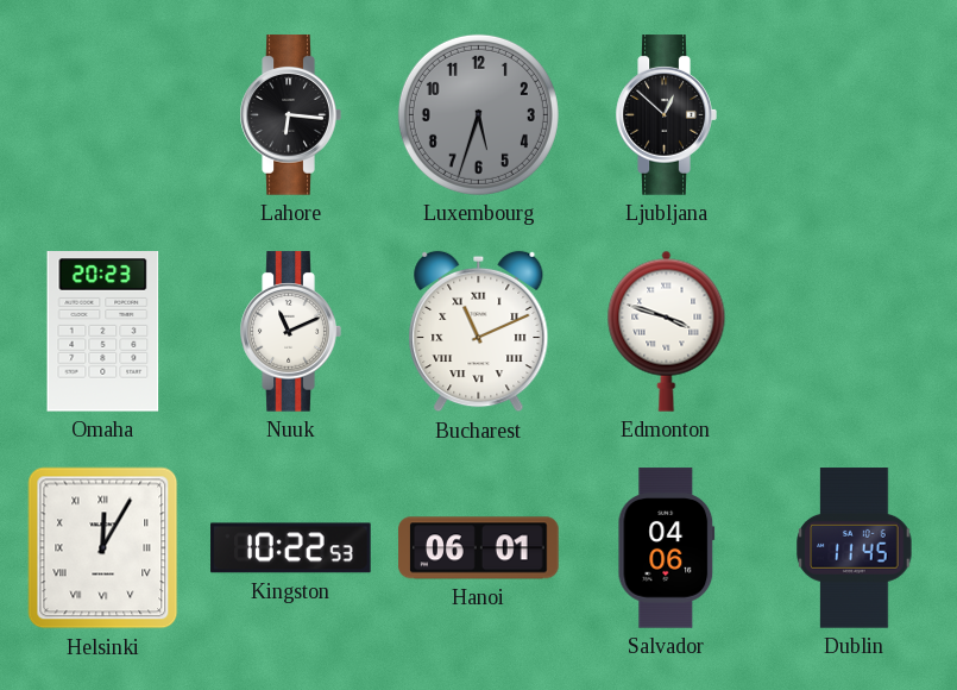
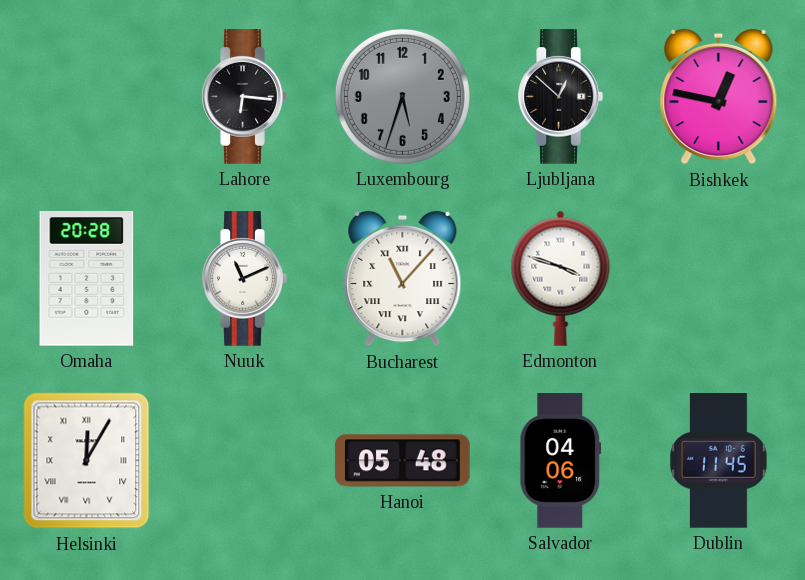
Bishkek: none -> 12:47 (719, 97)
Omaha: 20:23 -> 20:28 (87, 279)
Bucharest: 11:11 -> 11:07 (403, 279)
Kingston: 10:22 -> none (291, 548)
Hanoi: 06:01 -> 05:48 (403, 461)
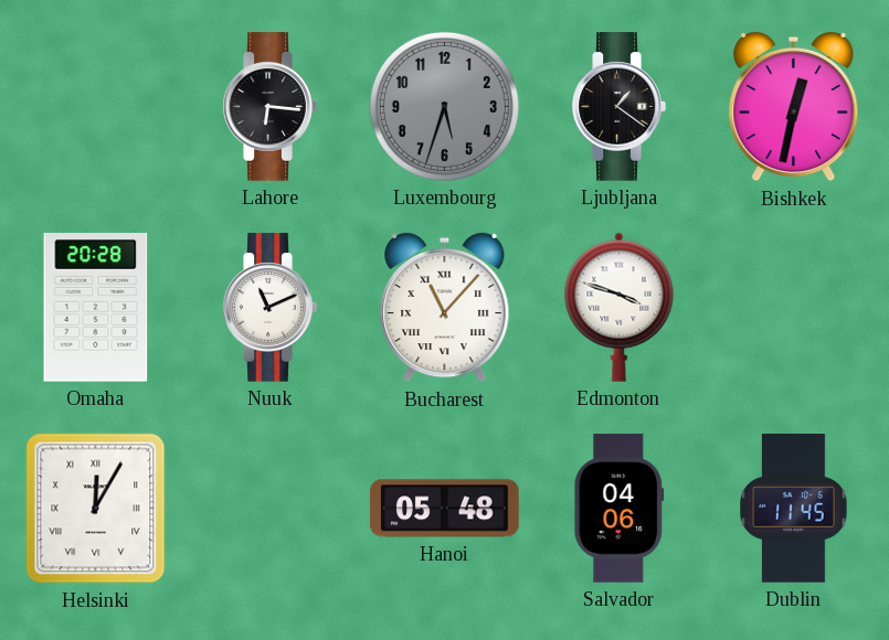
Ljubljana: 12:52 -> 1:21 (618, 107)
Bishkek: 12:47 -> 12:32 (794, 107)
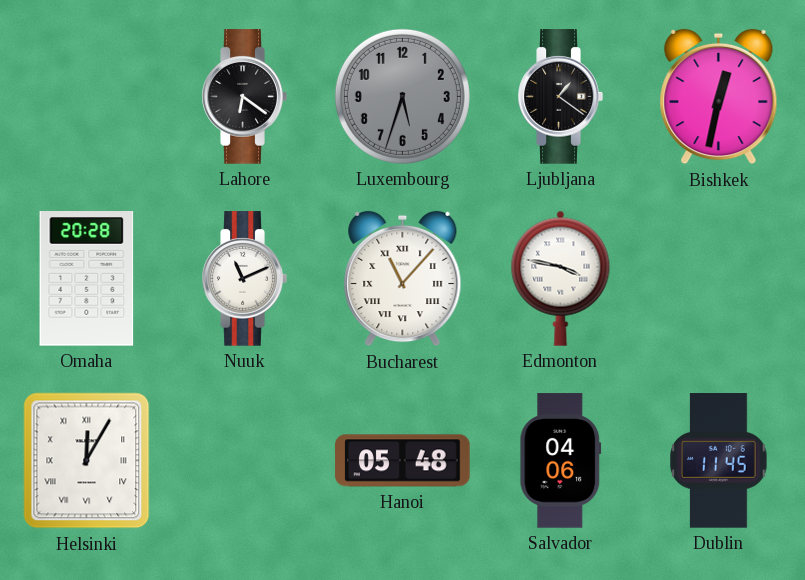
Lahore: 6:16 -> 6:21 (244, 97)
Edmonton: 3:48 -> 3:47 (561, 278)
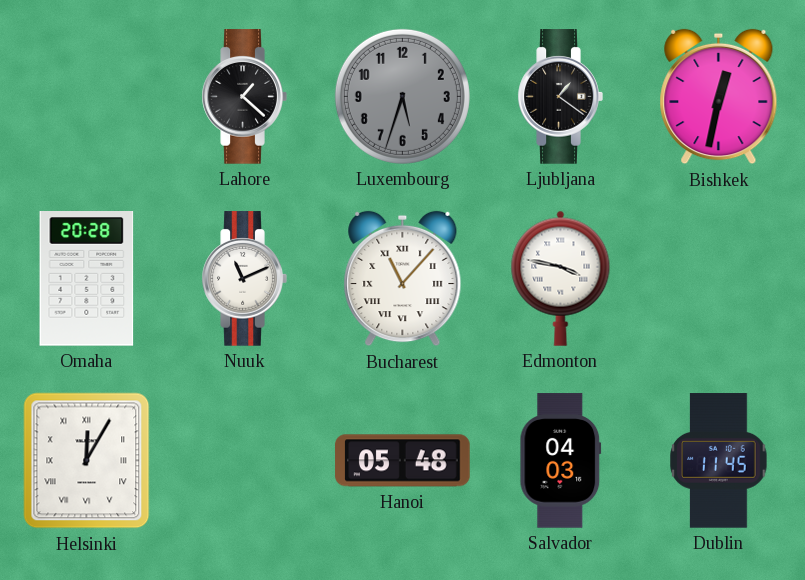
Lahore: 6:21 -> 1:22 (244, 97)
Salvador: 04:06 -> 04:03 (561, 461)
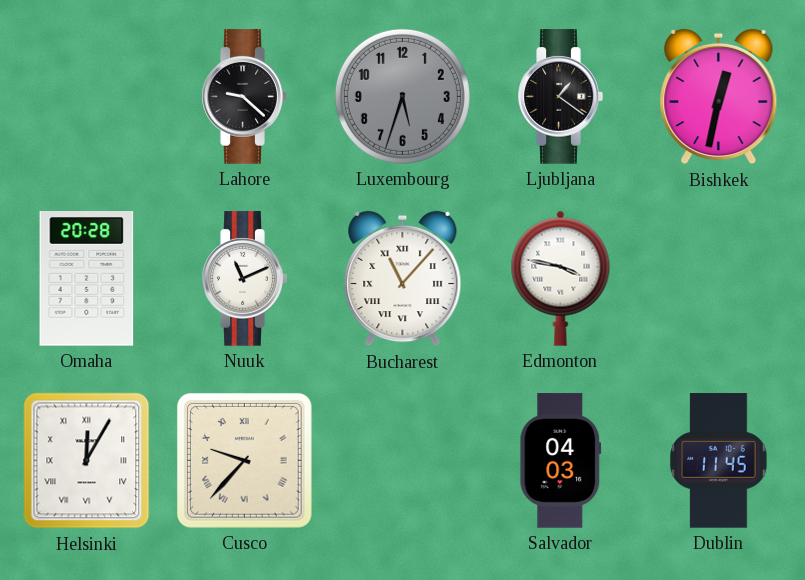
Lahore: 1:22 -> 9:22 (244, 97)
Cusco: none -> 9:37 (244, 460)
Hanoi: 05:48 -> none (403, 461)
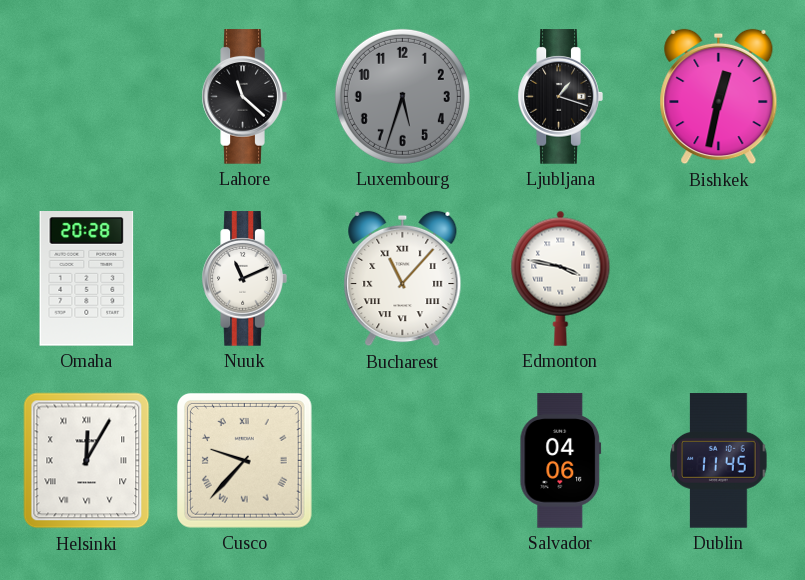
Lahore: 9:22 -> 11:22 (244, 97)
Ljubljana: 1:21 -> 1:18 (560, 97)
Salvador: 04:03 -> 04:06 (561, 461)
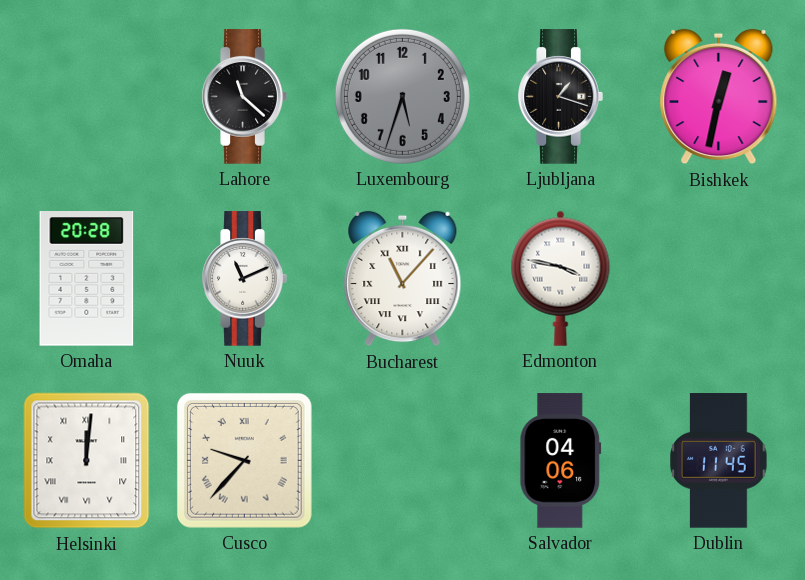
Helsinki: 12:05 -> 12:01 (87, 461)
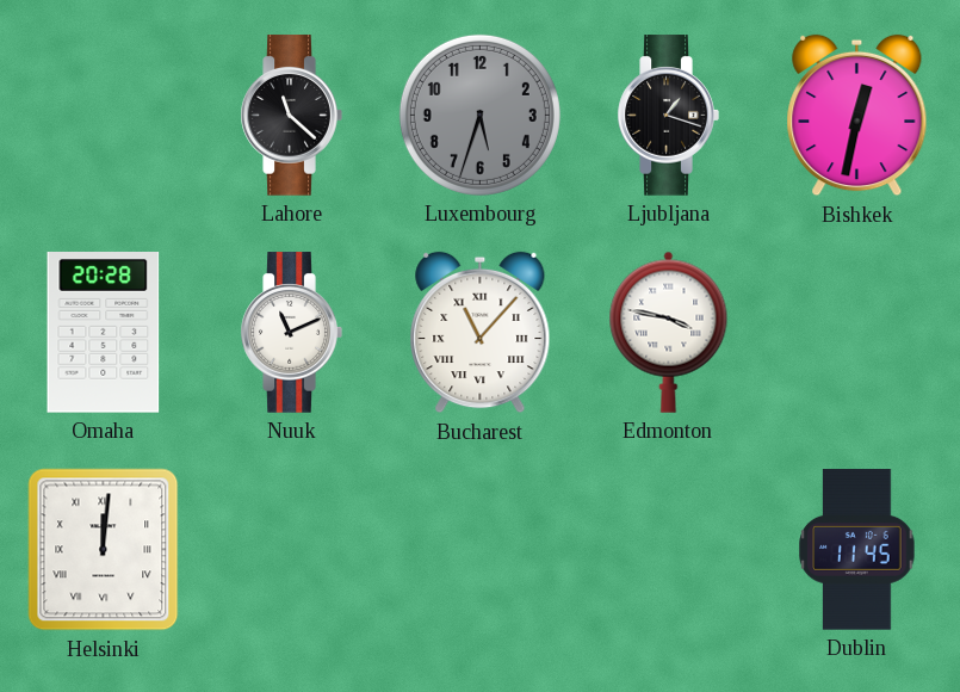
Cusco: 9:37 -> none (244, 460)
Salvador: 04:06 -> none (561, 461)
